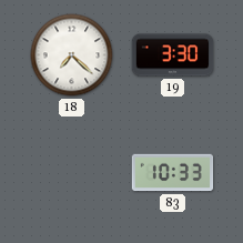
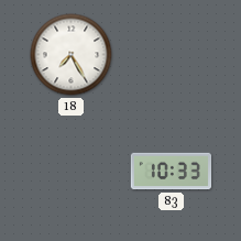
18: 7:22 -> 7:25 (72, 55)
19: 3:30 -> none (173, 55)
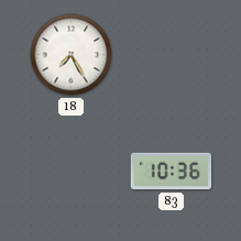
83: 10:33 -> 10:36 (172, 172)
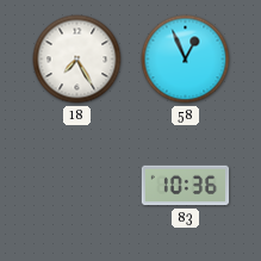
58: none -> 12:56 (186, 60)
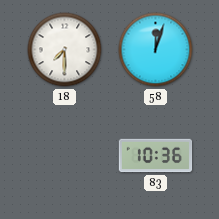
18: 7:25 -> 7:30 (65, 50)
58: 12:56 -> 12:03 (156, 50)
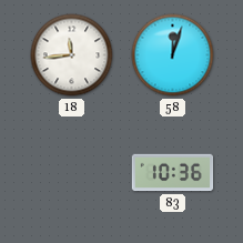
18: 7:30 -> 11:44 (72, 55)
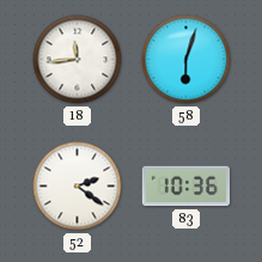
58: 12:03 -> 6:03 (187, 60)
52: none -> 2:21 (78, 187)
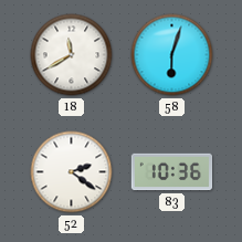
18: 11:44 -> 11:40 (72, 55)
